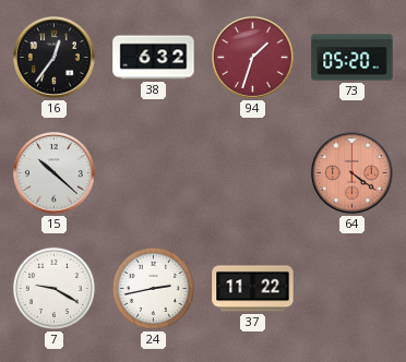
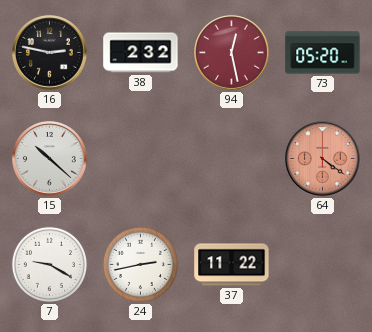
16: 12:36 -> 2:47 (50, 53)
38: 6:32 -> 2:32 (141, 53)
94: 1:33 -> 12:28 (232, 53)
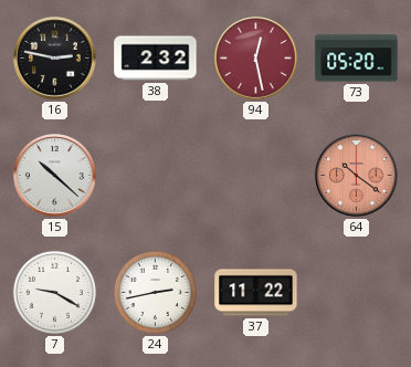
64: 4:21 -> 10:21 (357, 176)
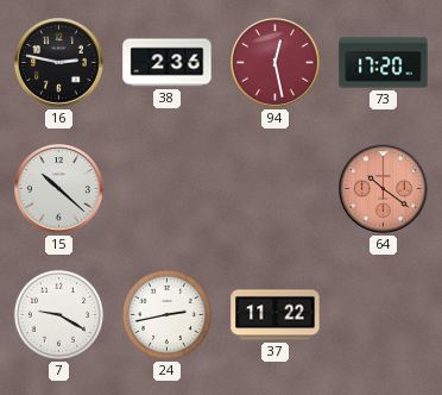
38: 2:32 -> 2:36 (168, 63)
73: 05:20 -> 17:20 (384, 63)
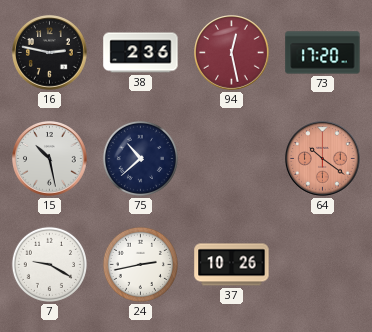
15: 10:22 -> 10:28 (50, 159)
75: none -> 10:38 (140, 158)
37: 11:22 -> 10:26 (232, 265)
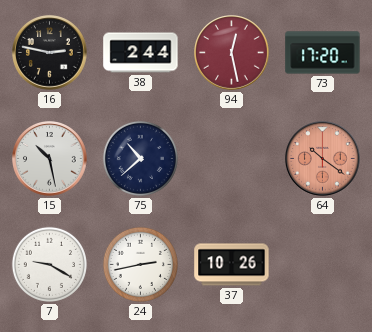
38: 2:36 -> 2:44 (141, 53)
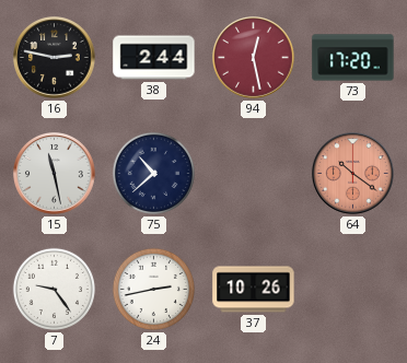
15: 10:28 -> 11:28 (55, 174)
7: 9:20 -> 9:24 (54, 289)
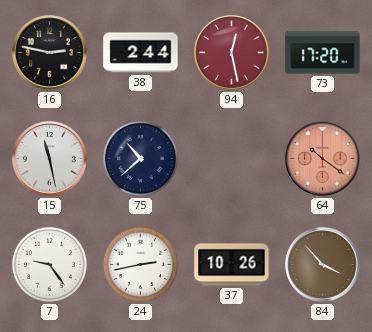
84: none -> 3:53 (323, 265)
